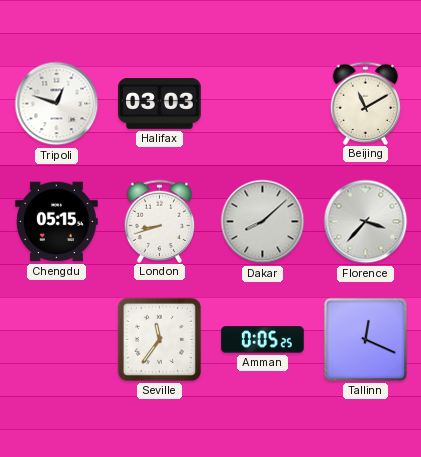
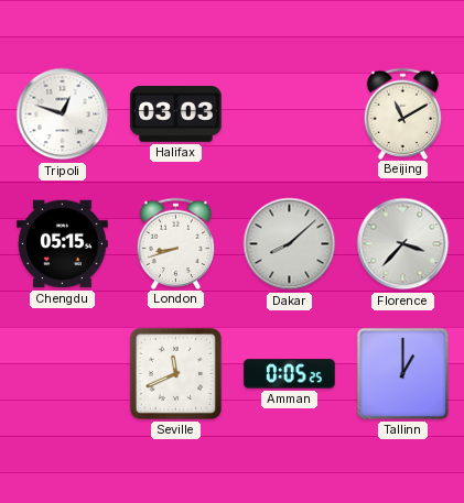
Seville: 11:36 -> 11:41 (175, 373)
Tallinn: 12:19 -> 1:00 (402, 373)
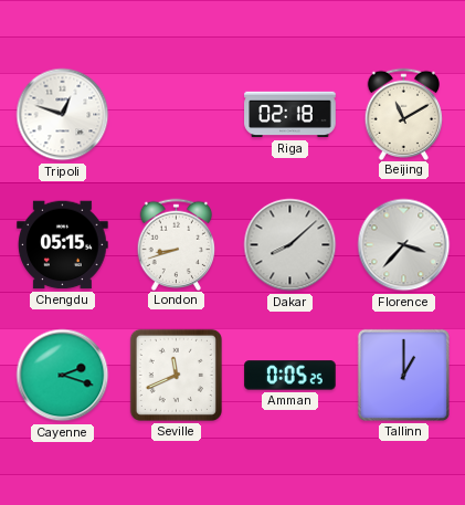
Halifax: 03:03 -> none (176, 114)
Riga: none -> 02:18 (290, 115)
Cayenne: none -> 2:18 (63, 376)
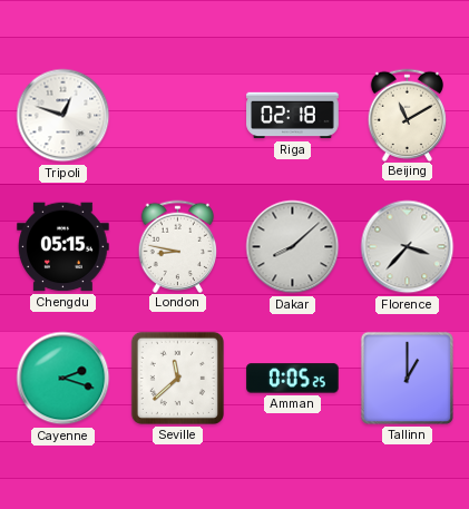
London: 8:42 -> 8:47 (178, 246)
Seville: 11:41 -> 11:38 (177, 378)
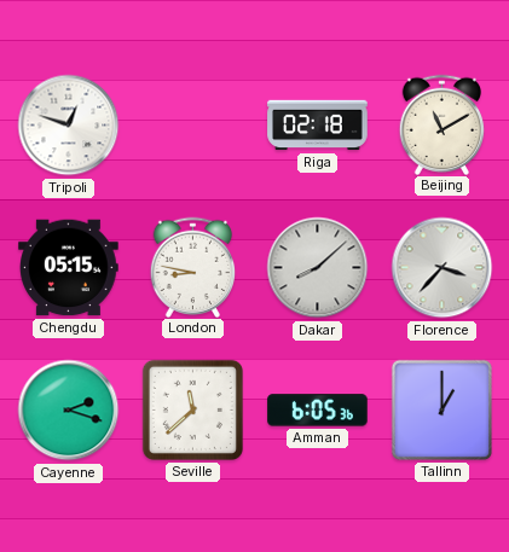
Amman: 0:05 -> 6:05 (318, 411)
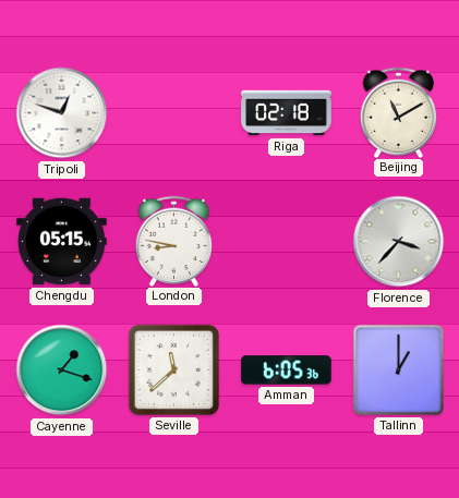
Dakar: 8:08 -> none (318, 268)
Cayenne: 2:18 -> 1:18 (62, 371)
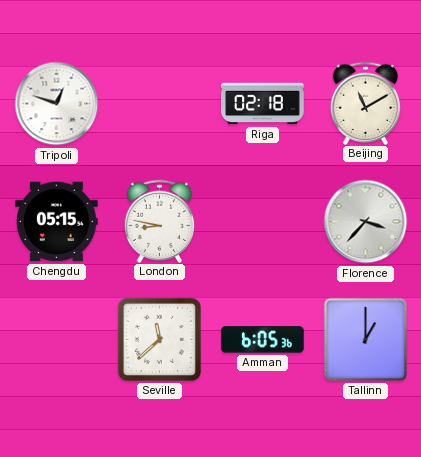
Cayenne: 1:18 -> none (62, 371)
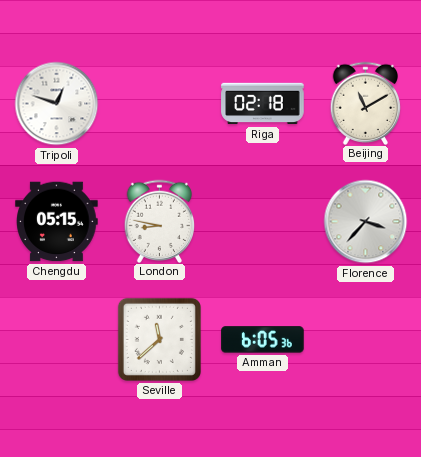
Tallinn: 1:00 -> none (365, 339)
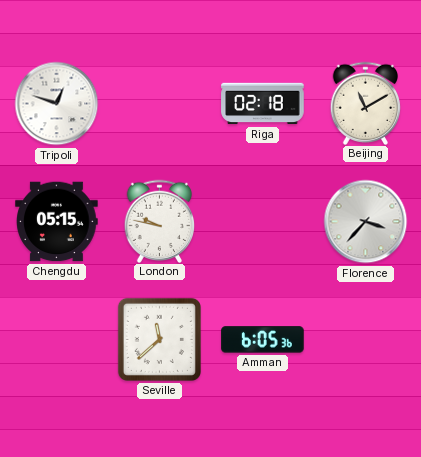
London: 8:47 -> 9:47 (160, 221)
